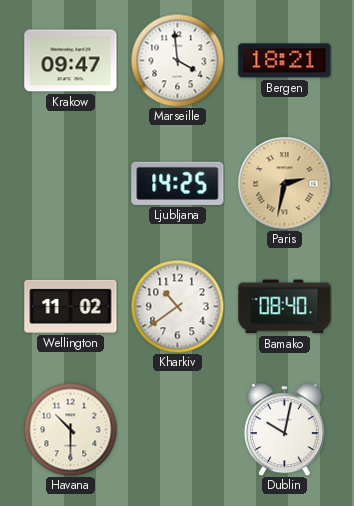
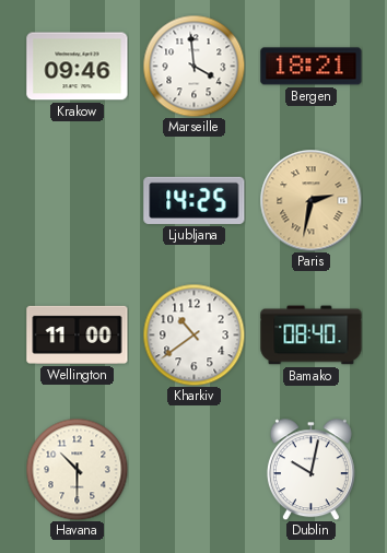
Krakow: 09:47 -> 09:46 (78, 67)
Wellington: 11:02 -> 11:00 (78, 334)
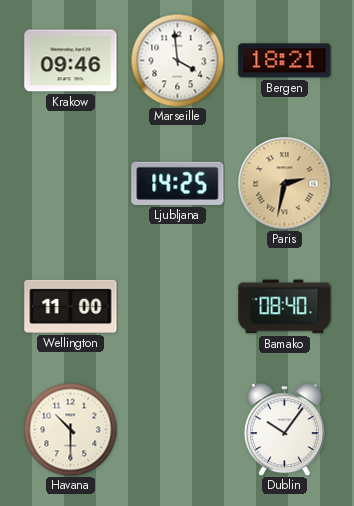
Kharkiv: 10:39 -> none (193, 334)
Dublin: 10:02 -> 10:06 (284, 429)
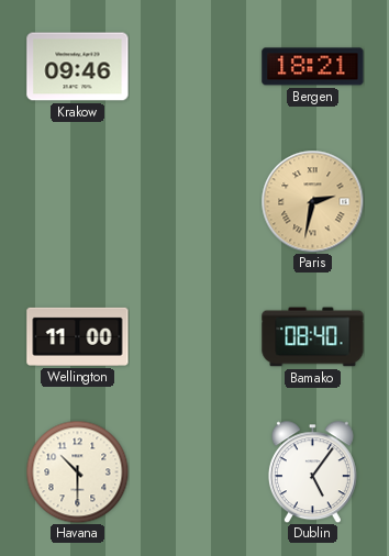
Marseille: 3:59 -> none (177, 60)
Ljubljana: 14:25 -> none (178, 183)
Dublin: 10:06 -> 5:06 (312, 471)
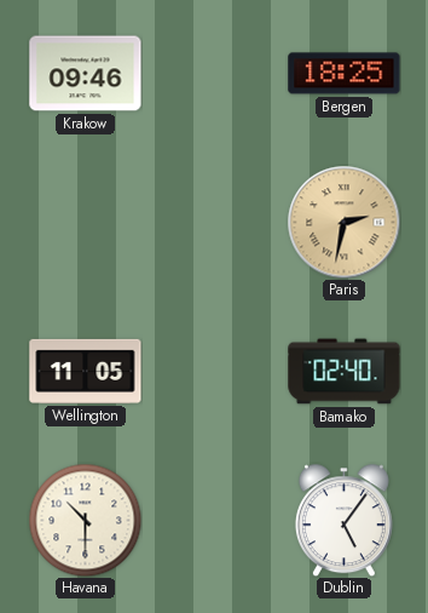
Bergen: 18:21 -> 18:25 (345, 74)
Wellington: 11:00 -> 11:05 (86, 371)
Bamako: 08:40 -> 02:40 (345, 372)
